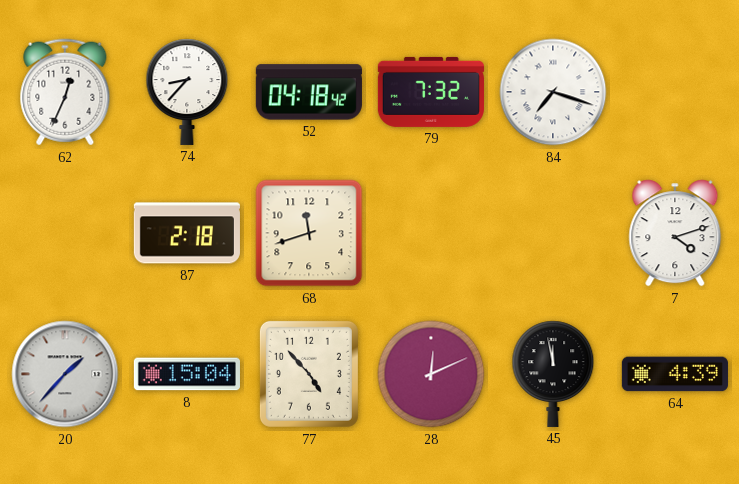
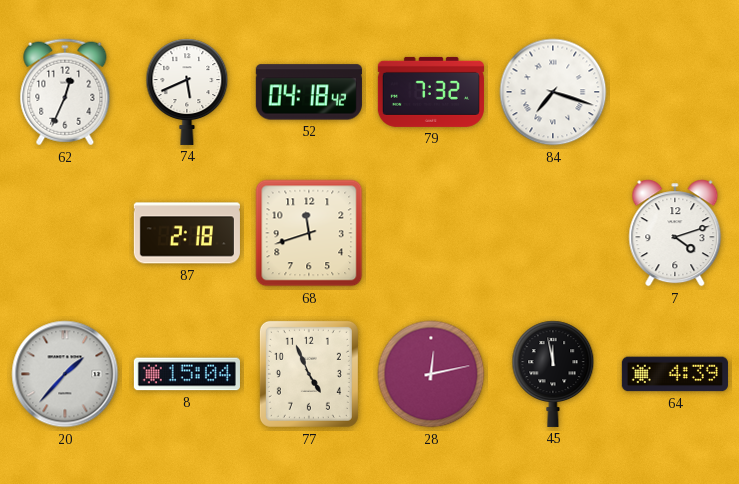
74: 8:37 -> 5:41 (187, 92)
77: 4:53 -> 4:56 (309, 374)
28: 12:11 -> 12:13 (431, 374)
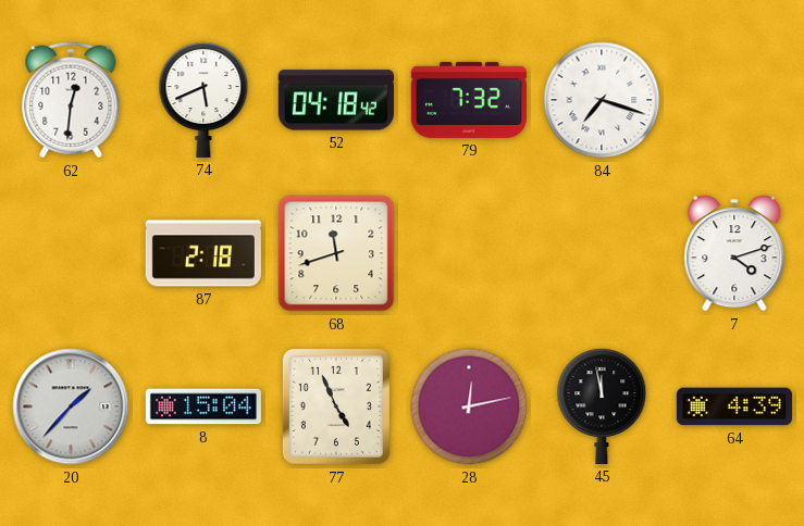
62: 12:34 -> 12:31 (71, 100)
